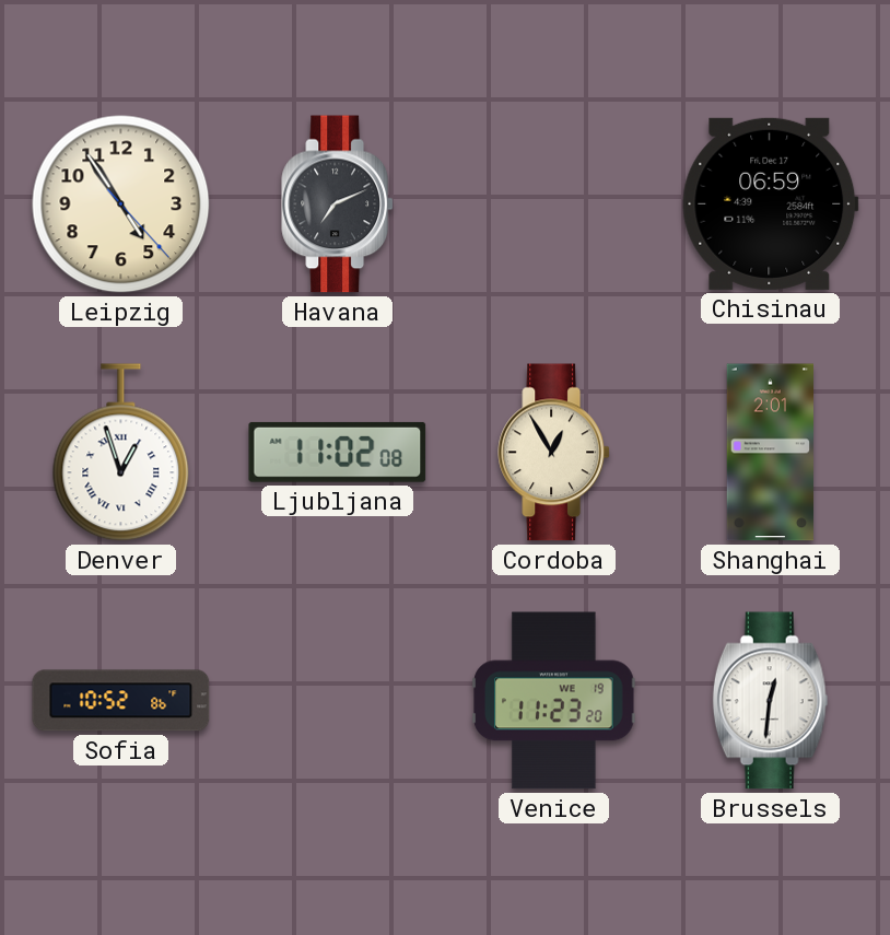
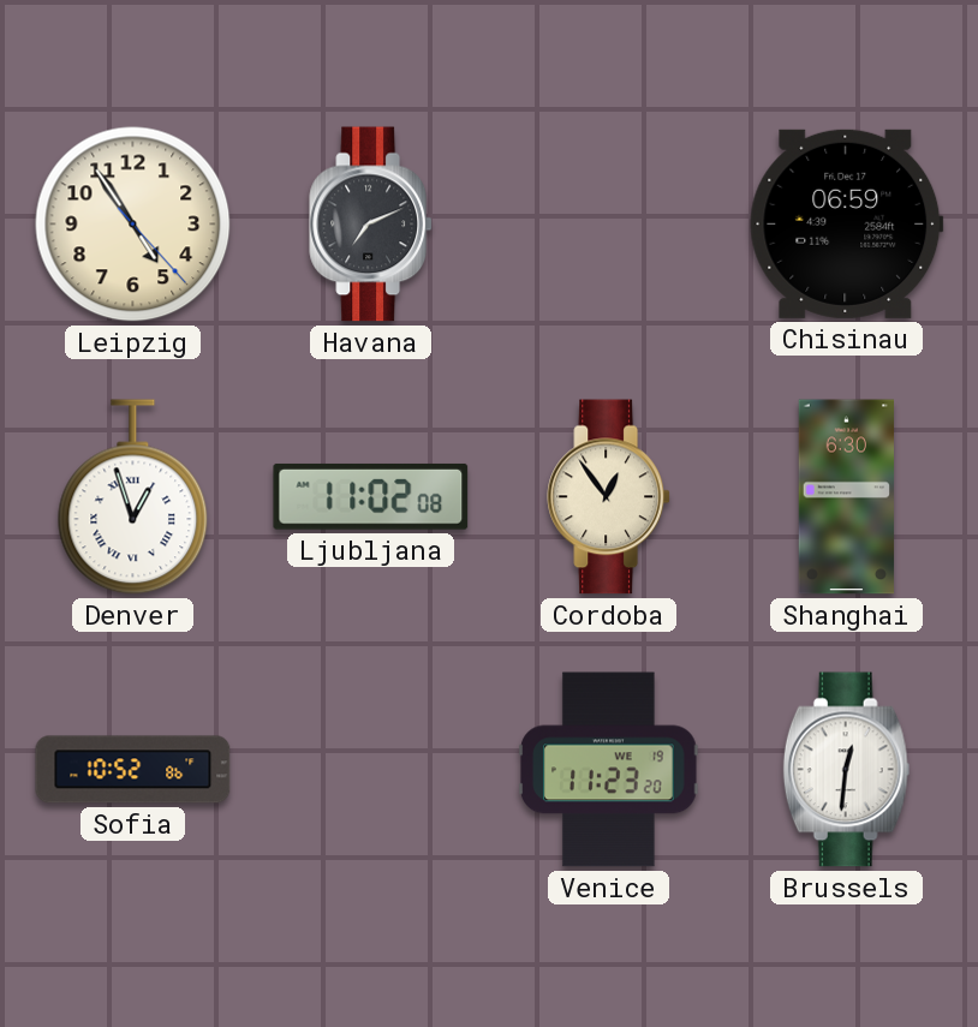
Cordoba: 12:55 -> 12:54 (608, 497)
Shanghai: 2:01 -> 6:30 (846, 497)
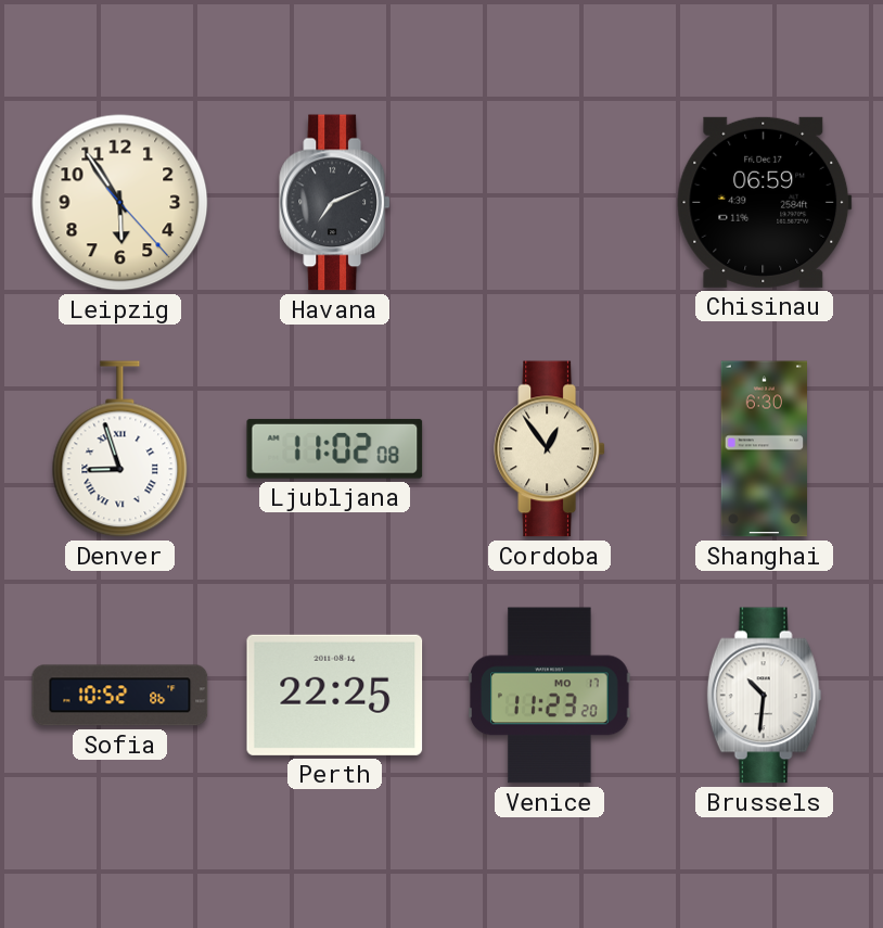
Leipzig: 4:54 -> 5:54 (120, 203)
Denver: 12:57 -> 8:57 (120, 449)
Perth: none -> 22:25 (335, 695)
Venice date: WE 19 -> MO 17 (550, 696)
Brussels: 12:31 -> 10:31 (765, 696)
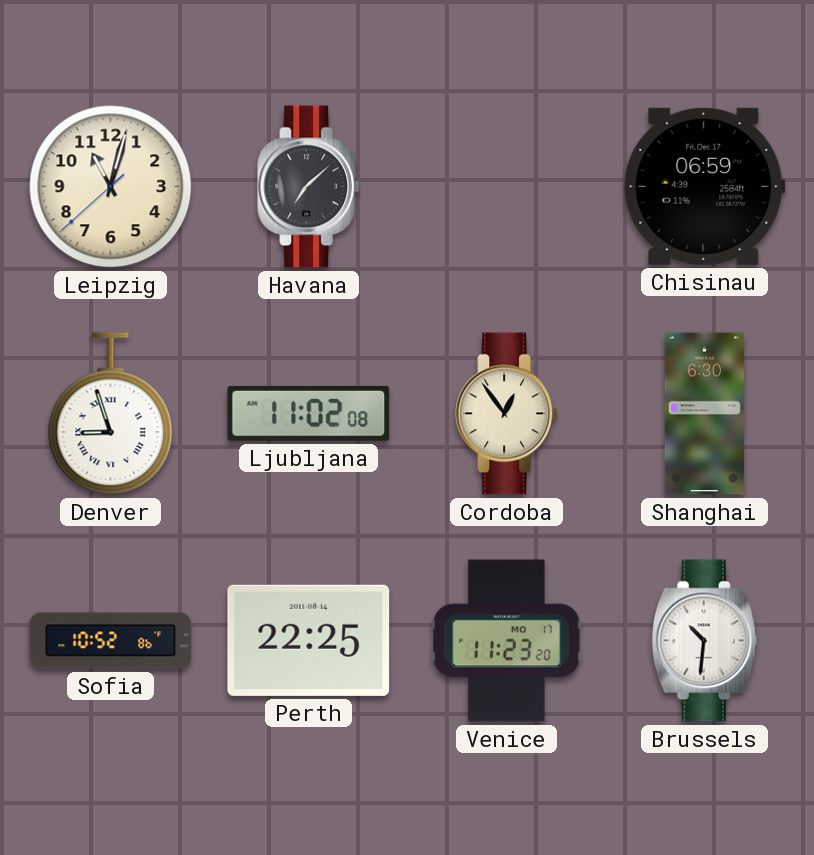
Leipzig: 5:54 -> 11:02 (111, 187)
Havana: 7:11 -> 7:08 (308, 187)
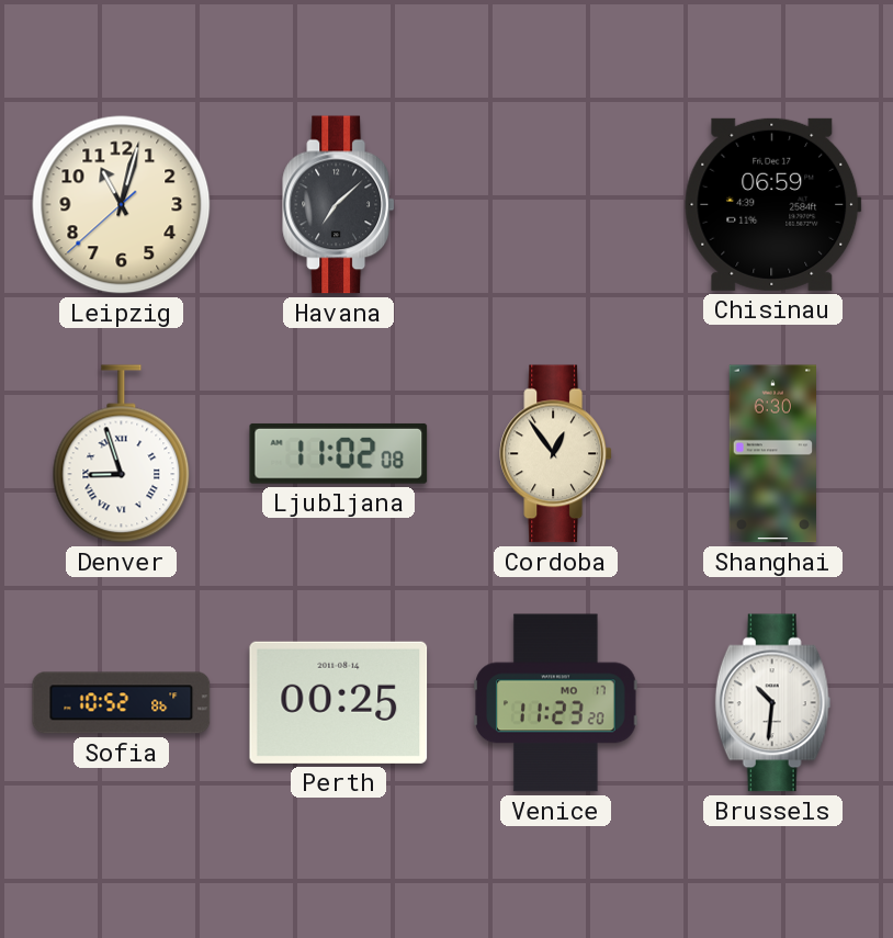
Perth: 22:25 -> 00:25 (339, 702)
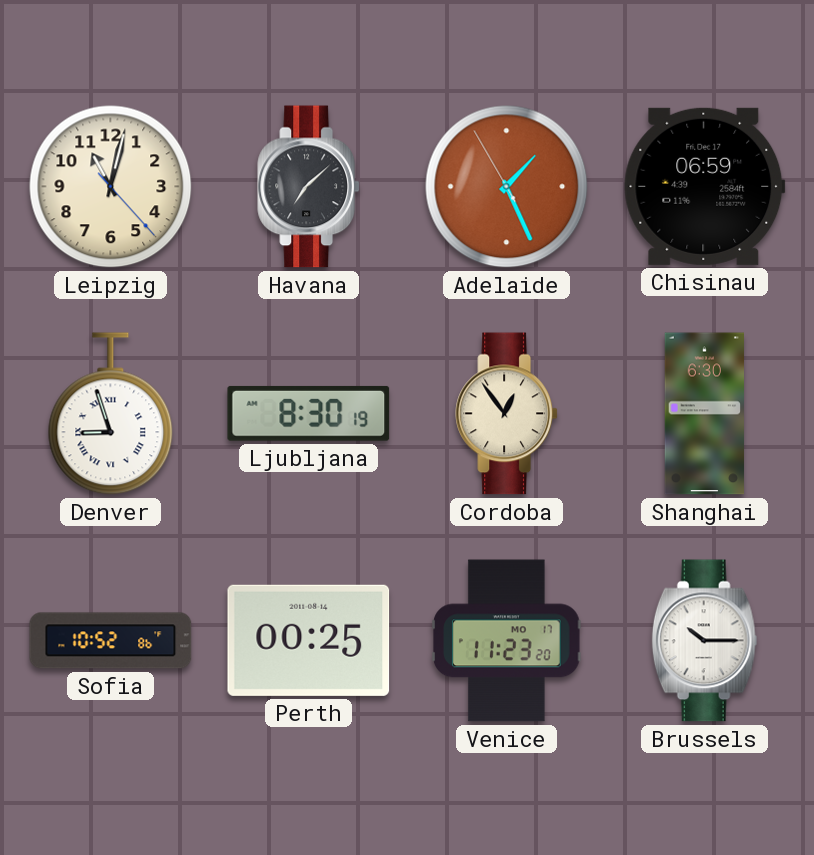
Leipzig: 11:02:38 -> 11:02:23 (111, 187)
Adelaide: none -> 1:25 (507, 187)
Ljubljana: 11:02 -> 8:30 (309, 413)
Brussels: 10:31 -> 10:15 (705, 641)
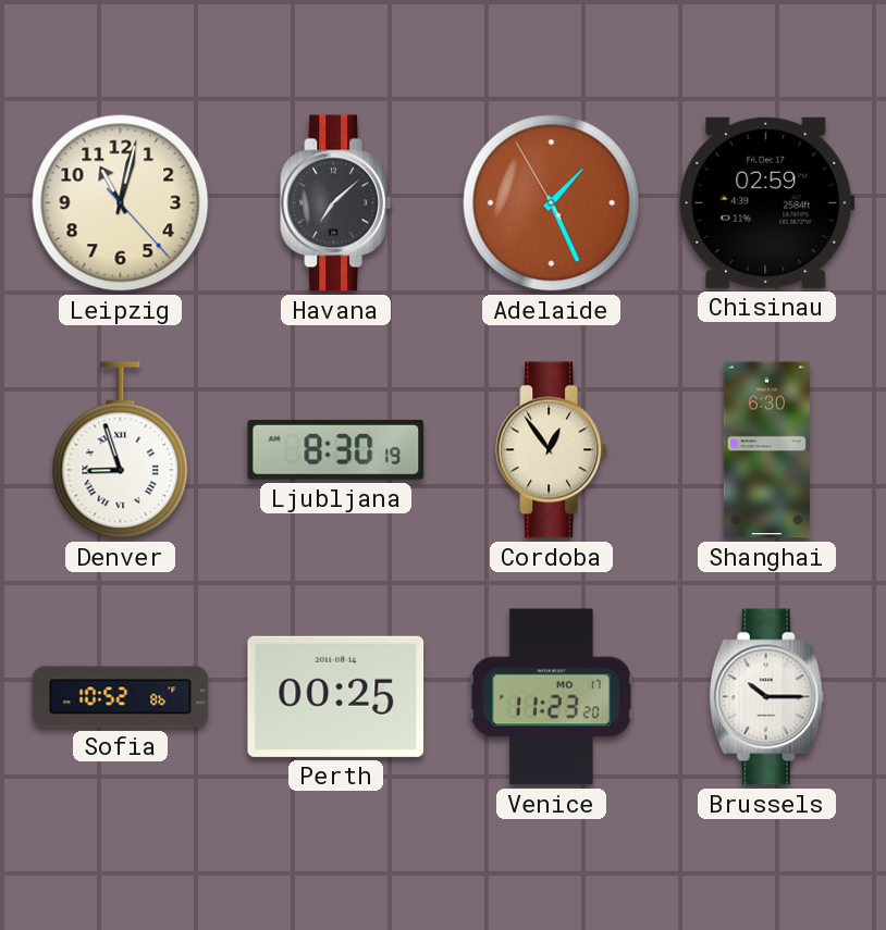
Chisinau: 06:59 -> 02:59 (767, 202)
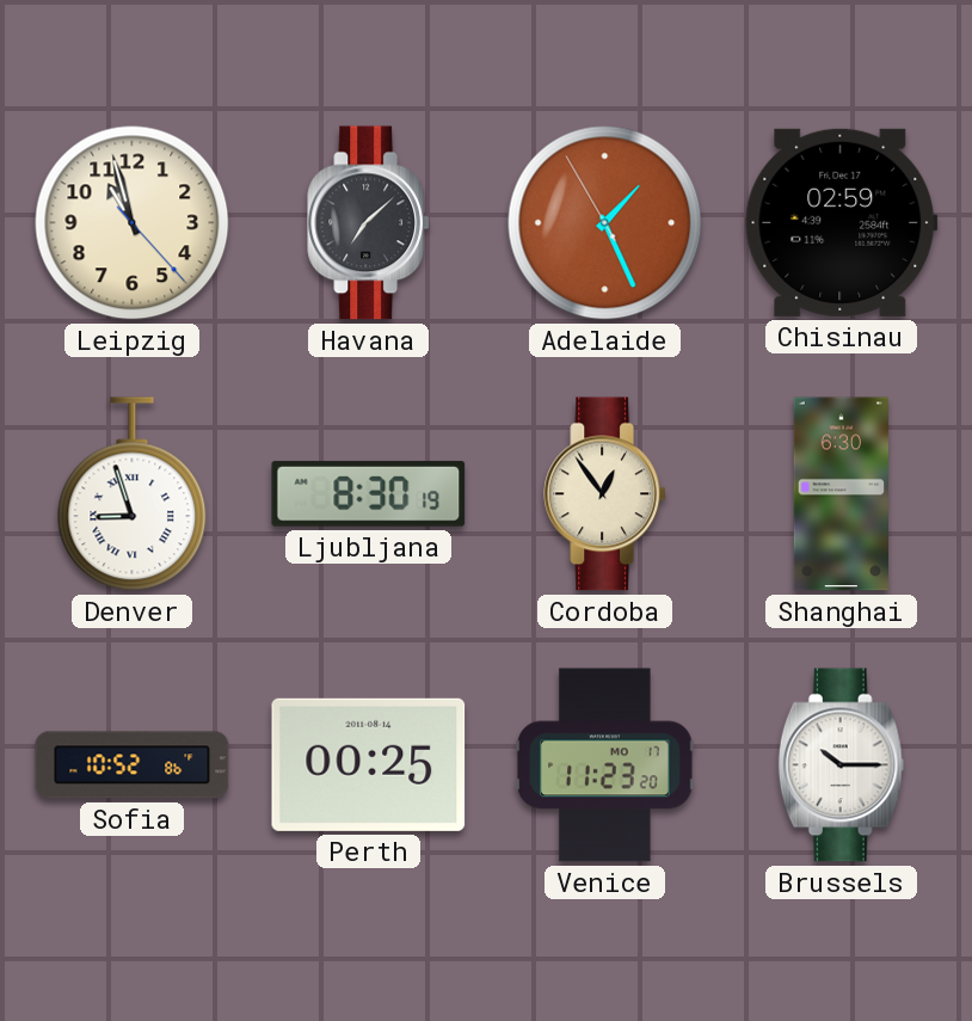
Leipzig: 11:02 -> 10:57 (133, 223)
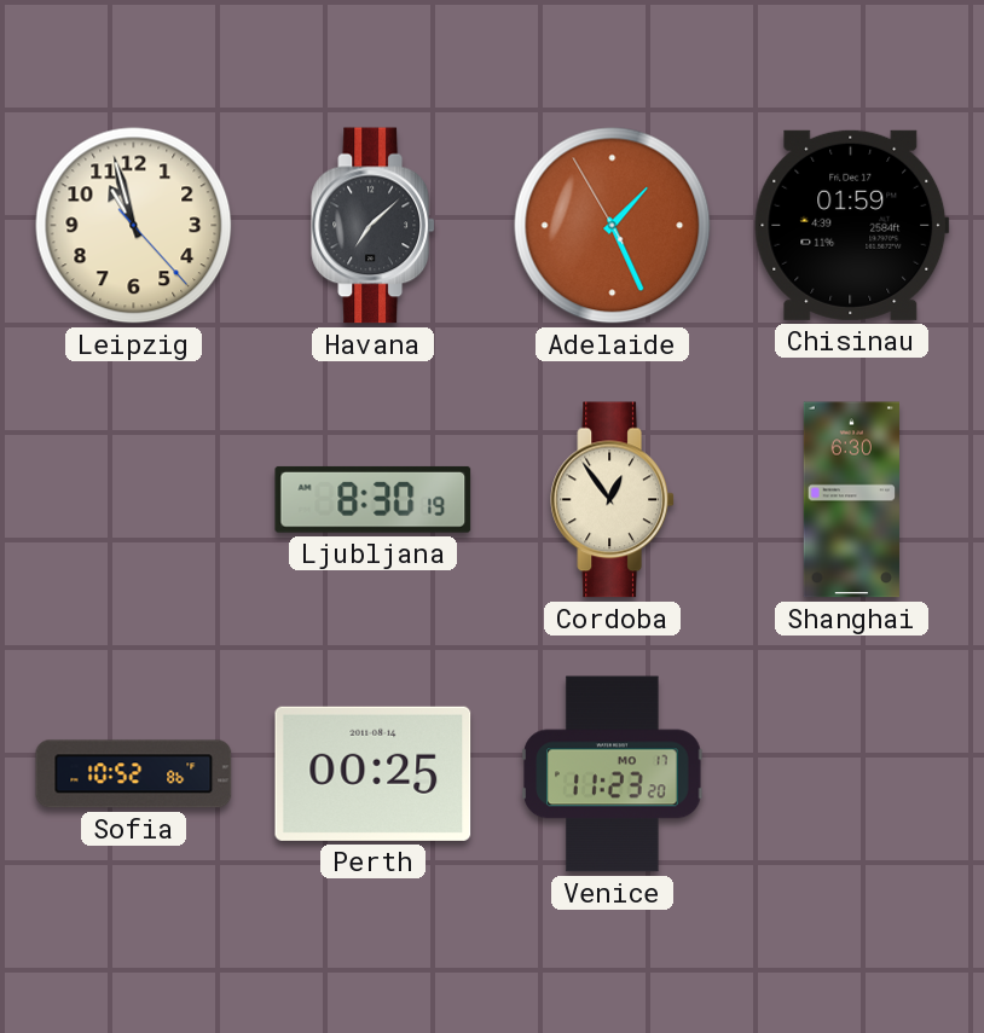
Chisinau: 02:59 -> 01:59 (852, 225)
Denver: 8:57 -> none (133, 494)
Brussels: 10:15 -> none (842, 765)
